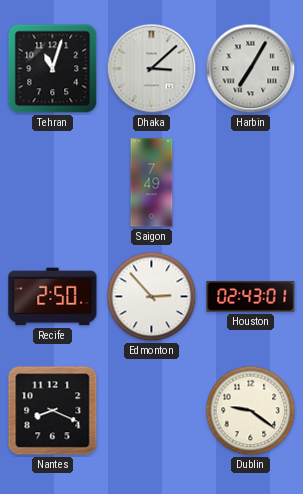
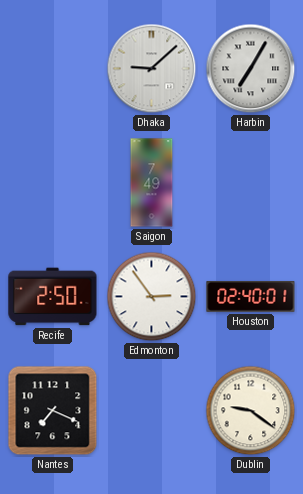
Tehran: 11:03 -> none (53, 69)
Dhaka: 3:08 -> 9:08 (152, 69)
Edmonton: 2:53 -> 2:54 (152, 297)
Houston: 02:43 -> 02:40 (251, 296)
Nantes: 8:19 -> 7:19 (53, 411)
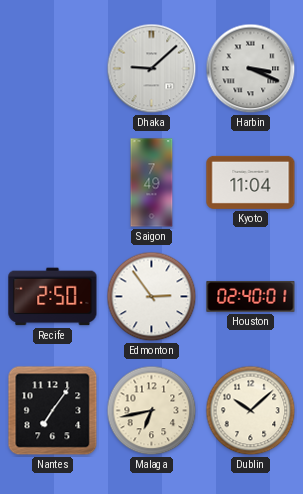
Harbin: 7:05 -> 3:19 (251, 69)
Kyoto: none -> 11:04 (251, 182)
Nantes: 7:19 -> 7:06 (53, 411)
Malaga: none -> 6:43 (152, 411)
Dublin: 9:21 -> 10:08 (251, 411)
